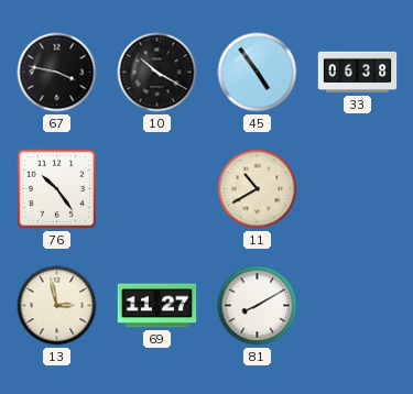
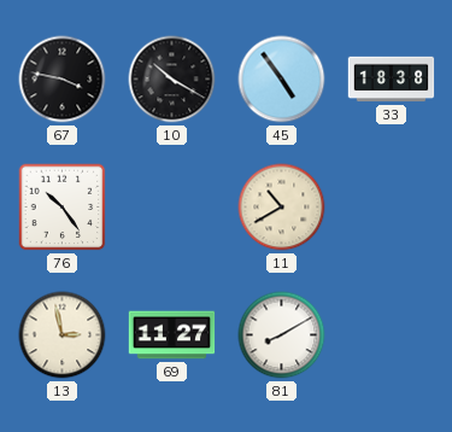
33: 06:38 -> 18:38 (392, 80)
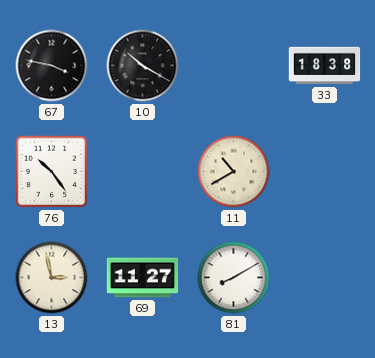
45: 4:54 -> none (282, 80)
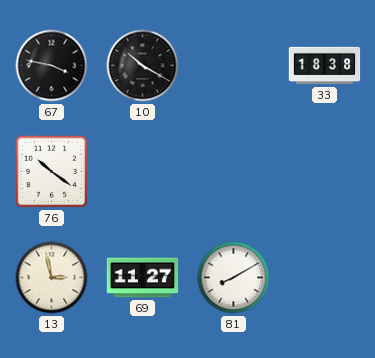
76: 10:24 -> 10:21 (52, 172)
11: 10:40 -> none (234, 172)
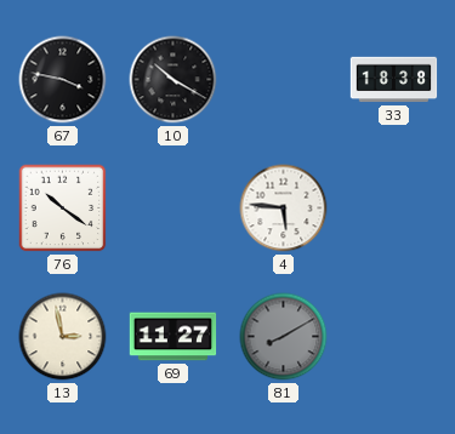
4: none -> 5:46 (284, 209)
81 dial: white -> grey (284, 337)
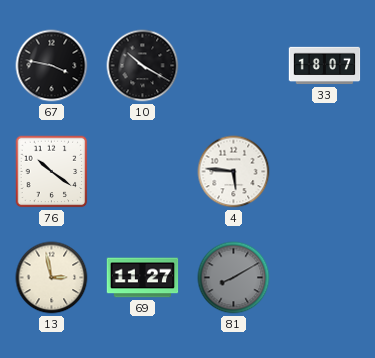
33: 18:38 -> 18:07 (325, 66)
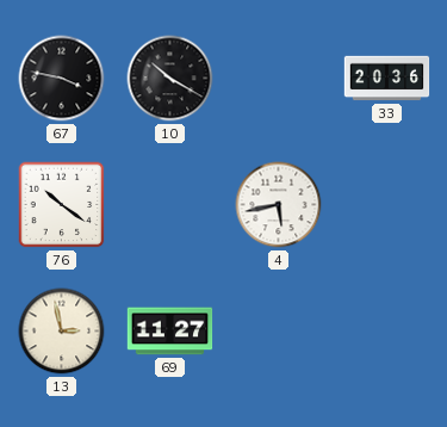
33: 18:07 -> 20:36 (387, 79)
4: 5:46 -> 5:43 (279, 205)
81: 8:10 -> none (234, 278)
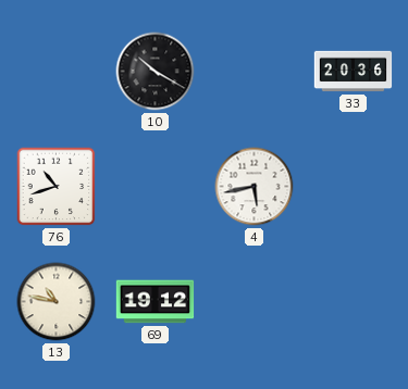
67: 3:47 -> none (62, 79)
76: 10:21 -> 10:42 (57, 187)
13: 2:58 -> 10:47 (57, 302)
69: 11:27 -> 19:12 (156, 302)
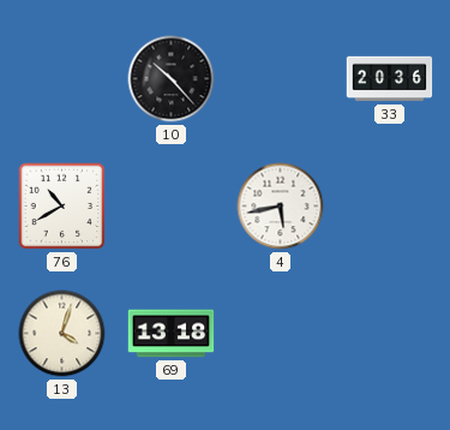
10: 10:20 -> 10:23 (172, 79)
76: 10:42 -> 10:40 (62, 207)
13: 10:47 -> 4:03 (62, 334)
69: 19:12 -> 13:18 (172, 334)
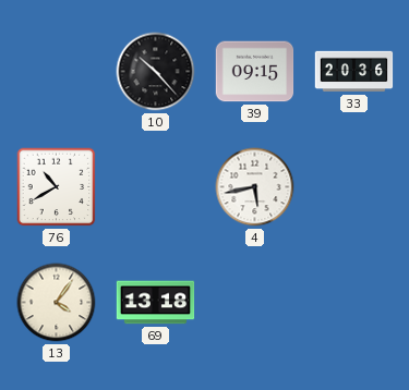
39: none -> 09:15 (255, 72)
13: 4:03 -> 4:06 (57, 303)
